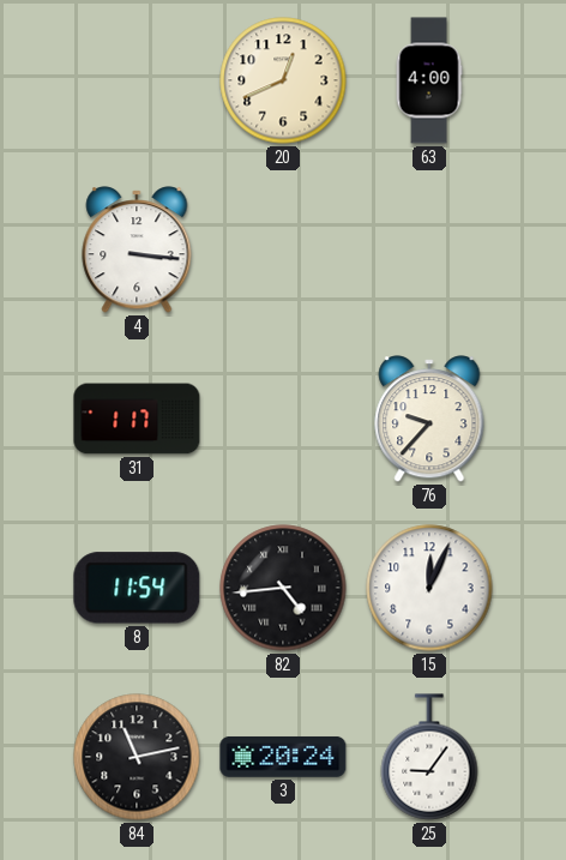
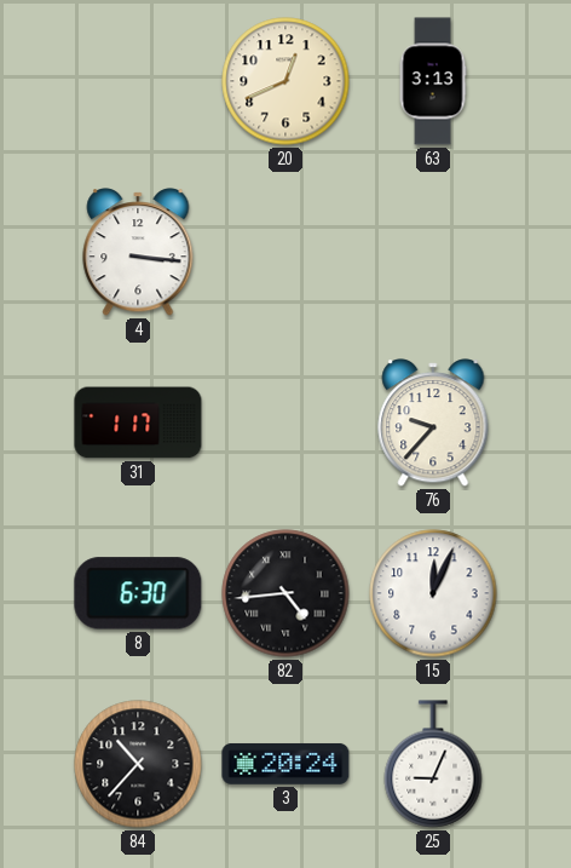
63: 4:00 -> 3:13 (433, 81)
8: 11:54 -> 6:30 (138, 593)
84: 11:13 -> 10:37 (138, 764)
25: 9:06 -> 9:04 (433, 764)
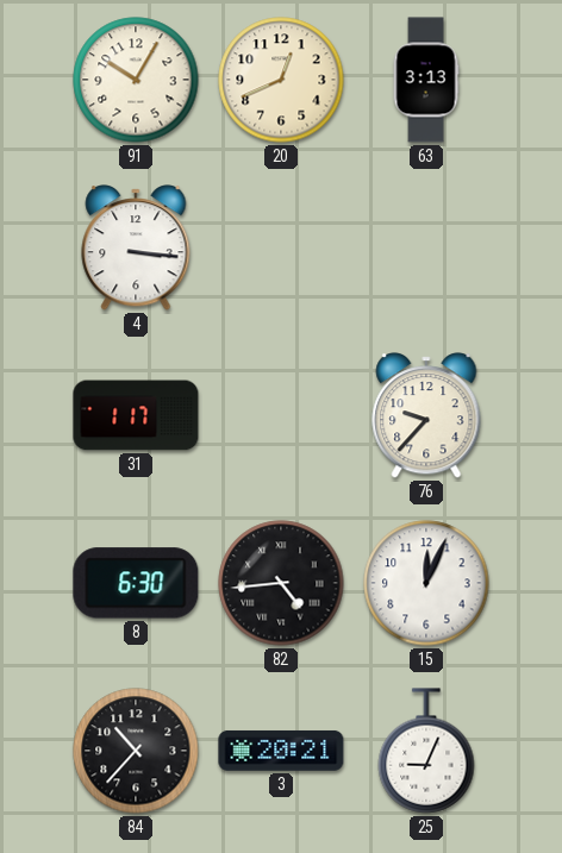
91: none -> 10:05 (136, 80)
3: 20:24 -> 20:21 (281, 751)
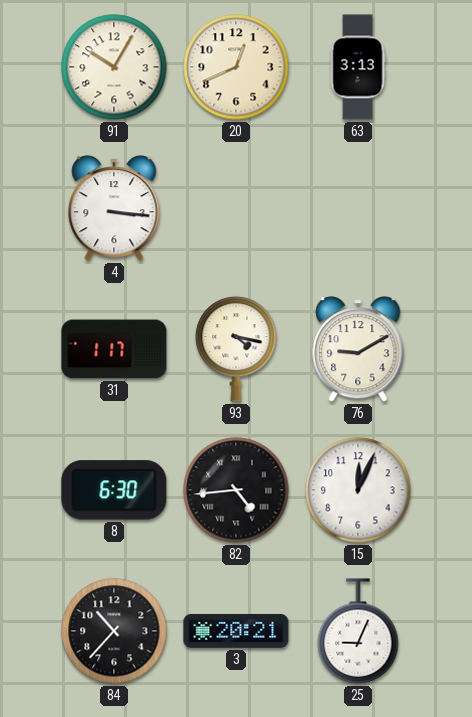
93: none -> 4:17 (236, 349)
76: 9:37 -> 9:10 (358, 349)
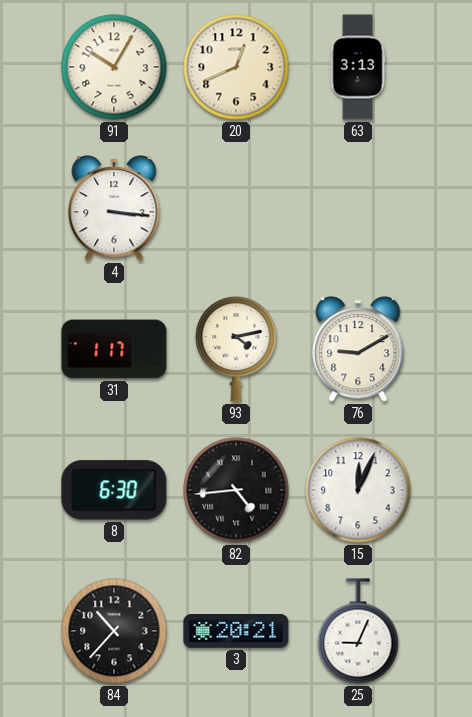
93: 4:17 -> 4:13 (236, 349)
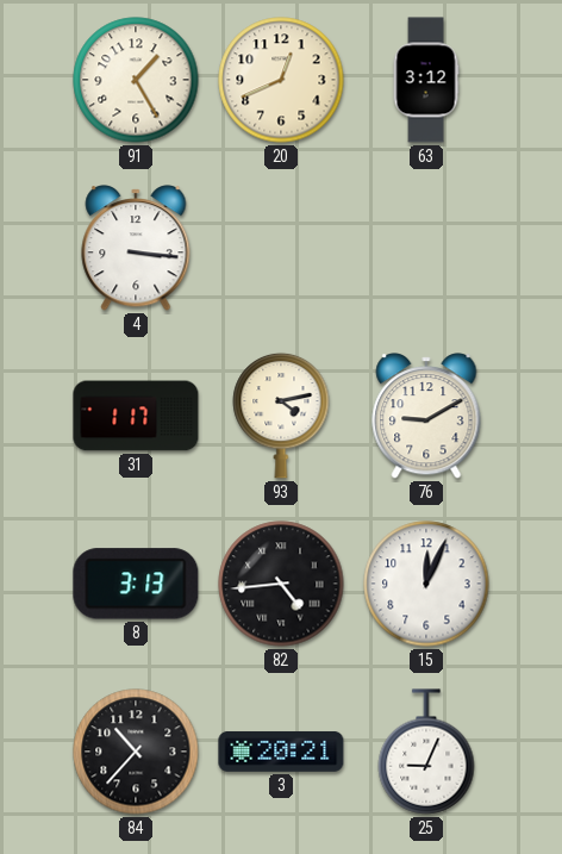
91: 10:05 -> 1:25 (136, 80)
63: 3:13 -> 3:12 (426, 80)
8: 6:30 -> 3:13 (136, 584)
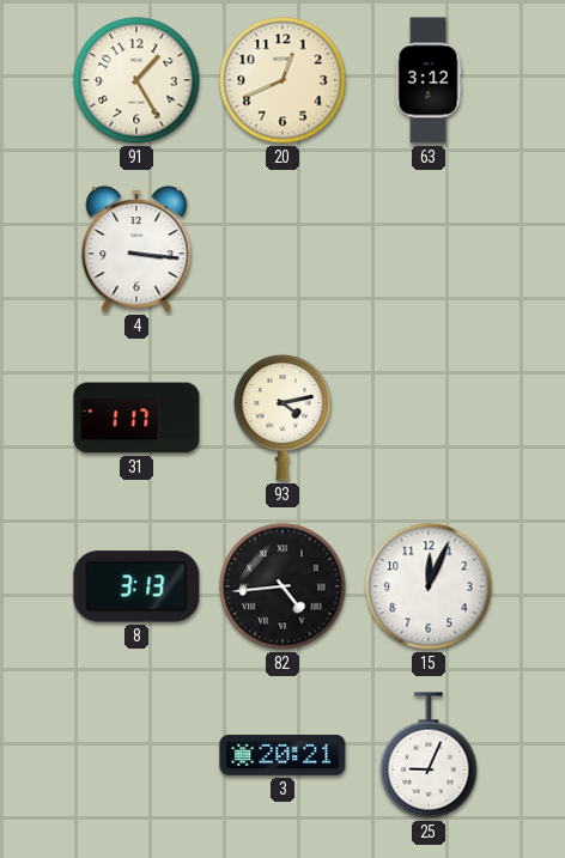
76: 9:10 -> none (426, 416)
84: 10:37 -> none (136, 752)
